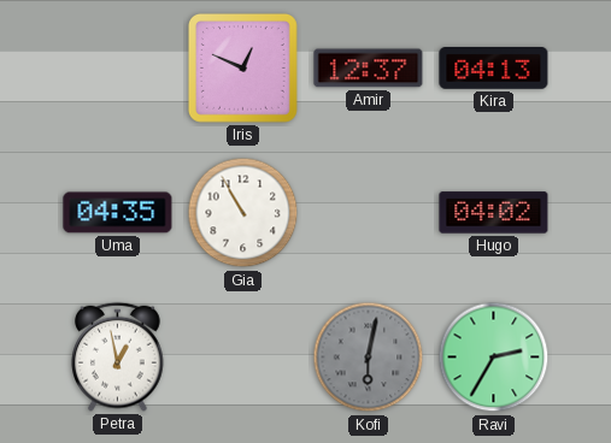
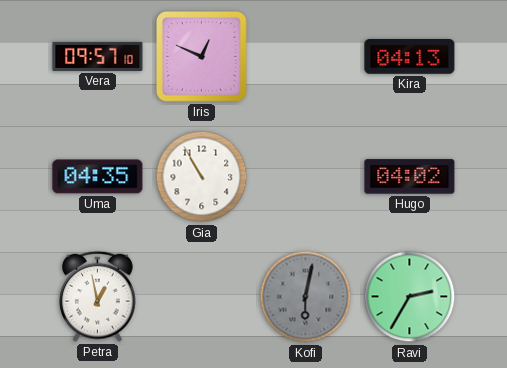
Vera: none -> 09:57 (98, 56)
Amir: 12:37 -> none (369, 69)
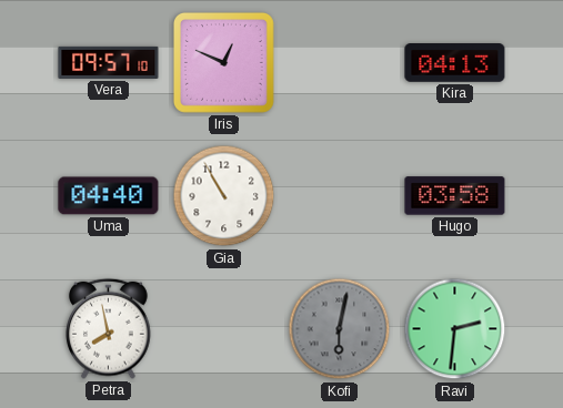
Uma: 04:35 -> 04:40 (109, 196)
Hugo: 04:02 -> 03:58 (455, 196)
Petra: 12:58 -> 7:58 (109, 328)
Ravi: 2:35 -> 2:31 (455, 329)
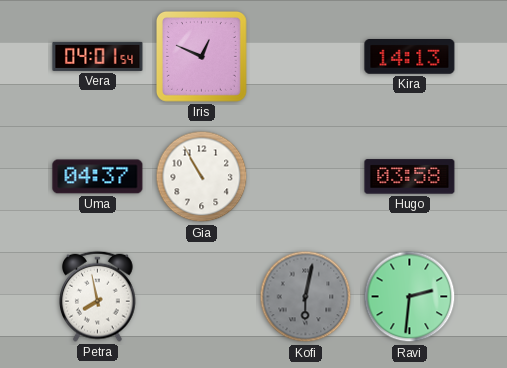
Vera: 09:57 -> 04:01 (98, 56)
Kira: 04:13 -> 14:13 (410, 57)
Uma: 04:40 -> 04:37 (98, 177)
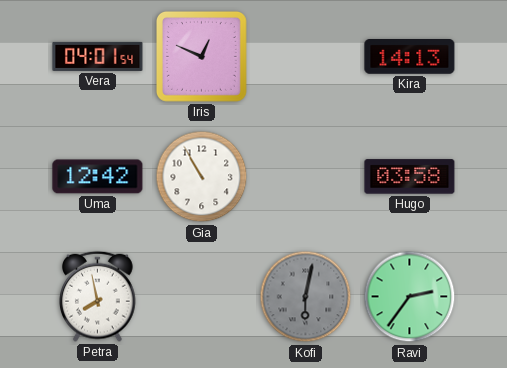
Uma: 04:37 -> 12:42 (98, 177)
Ravi: 2:31 -> 2:36 (410, 297)
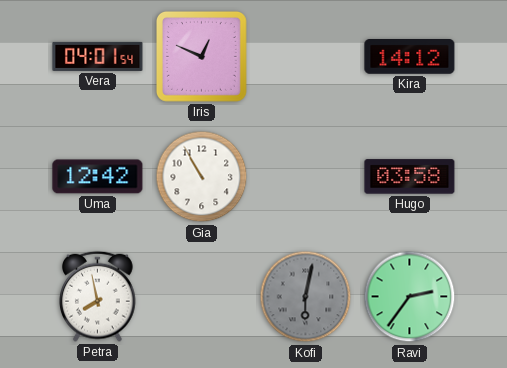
Kira: 14:13 -> 14:12 (410, 57)
